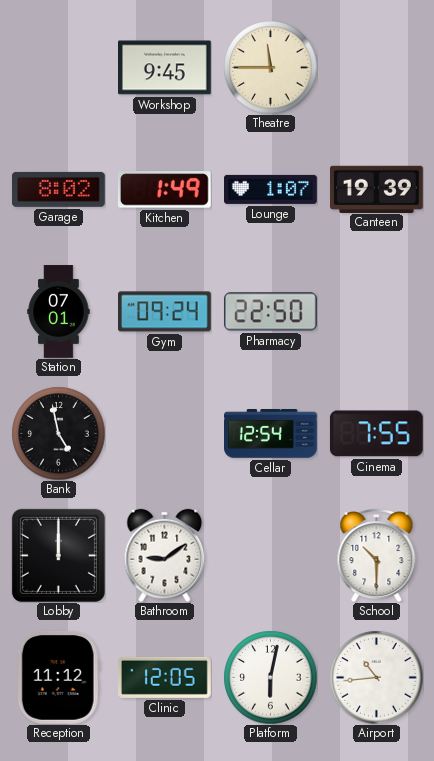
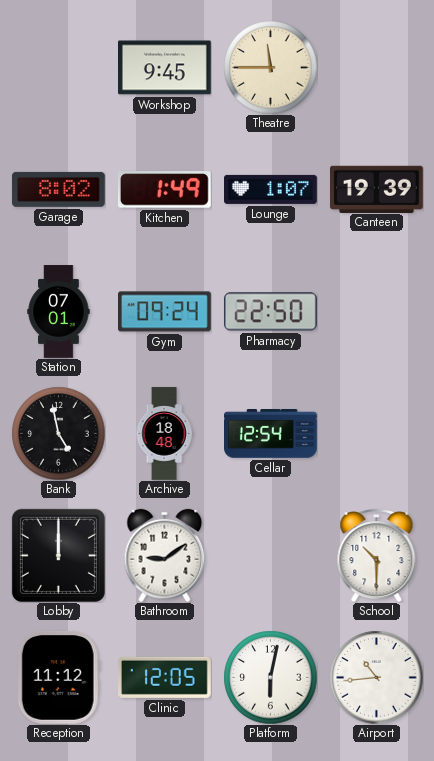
Archive: none -> 18:48 (164, 434)
Cinema: 7:55 -> none (376, 434)
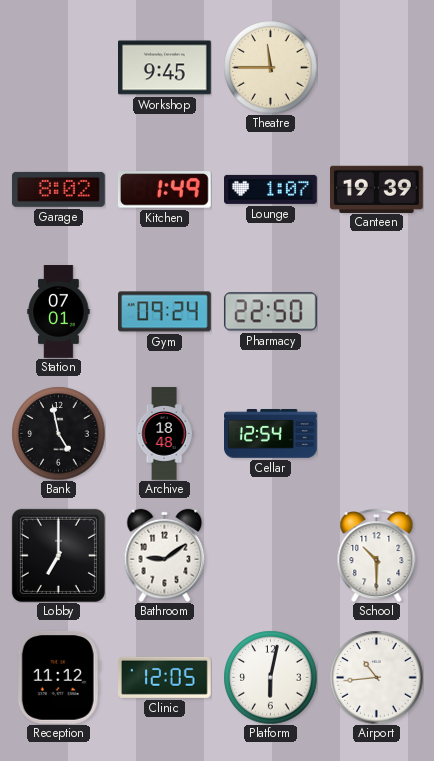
Lobby: 12:00 -> 7:00 (58, 555)
